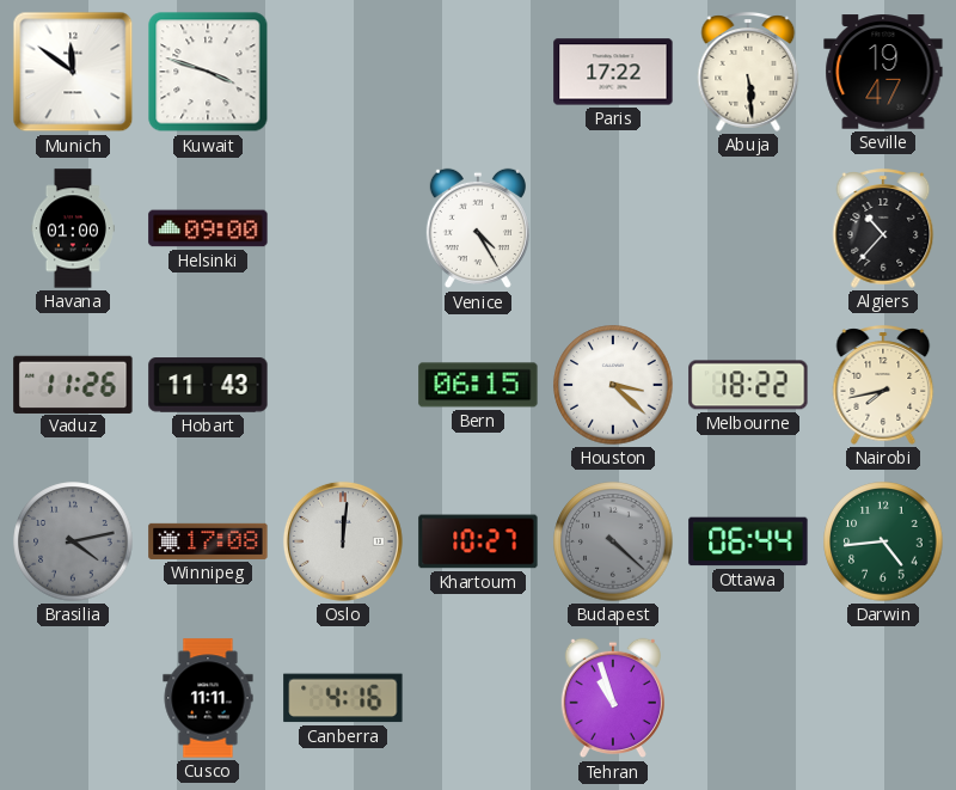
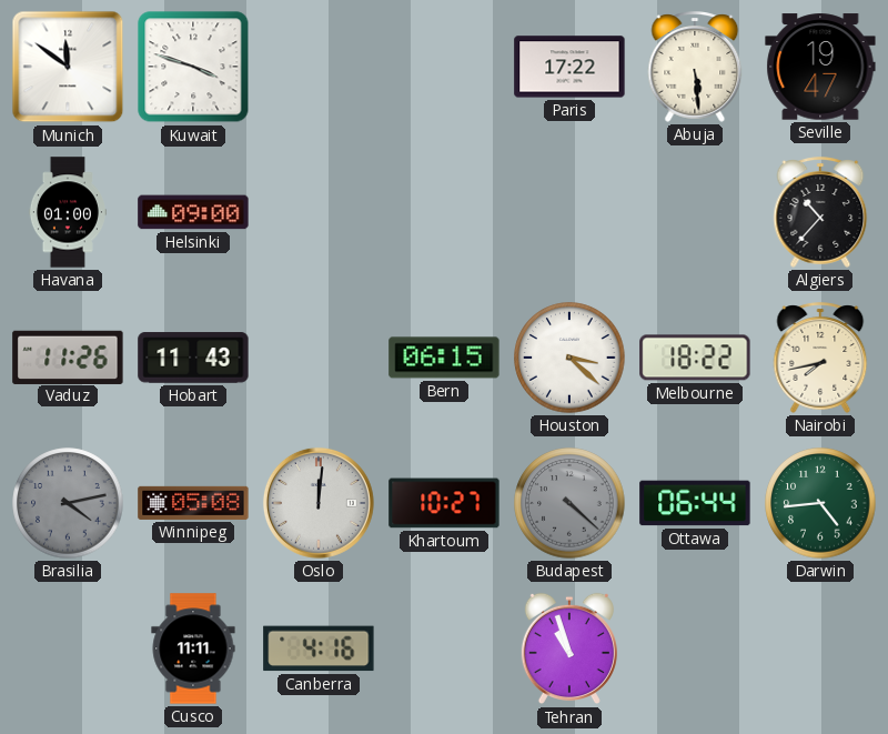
Venice: 4:25 -> none (478, 228)
Winnipeg: 17:08 -> 05:08 (193, 503)
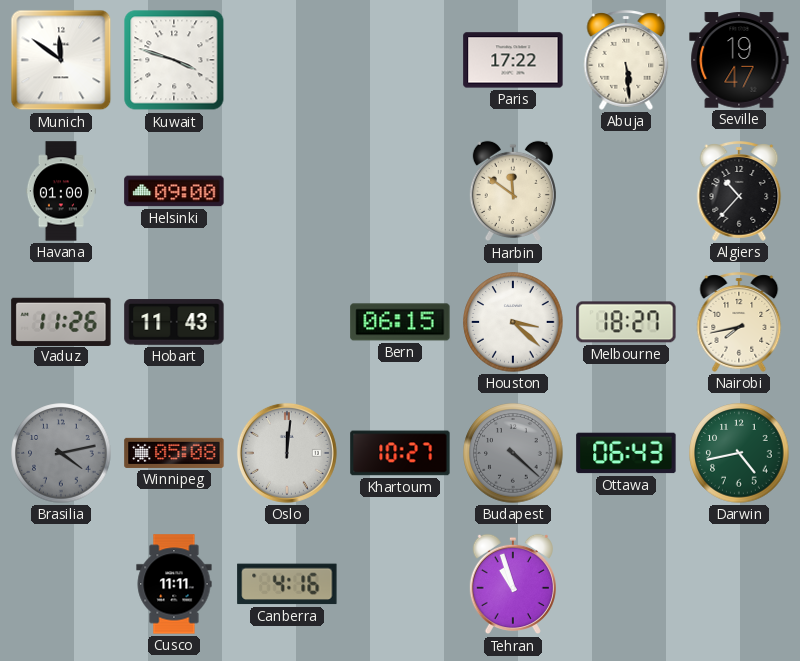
Harbin: none -> 11:51 (513, 191)
Melbourne: 18:22 -> 18:27 (626, 322)
Ottawa: 06:44 -> 06:43 (626, 453)
Darwin: 4:44 -> 4:43 (739, 453)
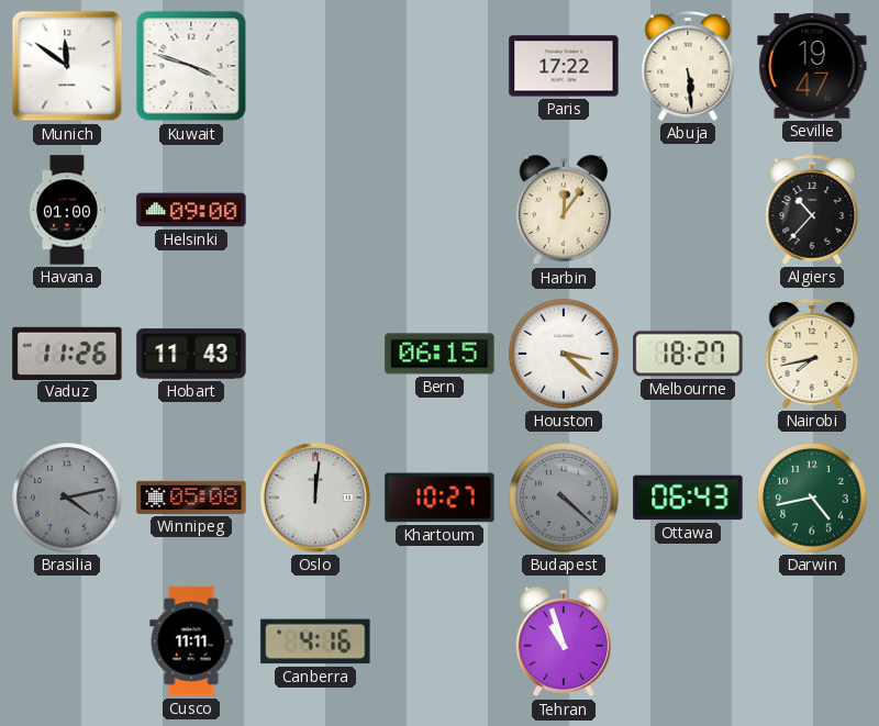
Harbin: 11:51 -> 12:06 (564, 210)
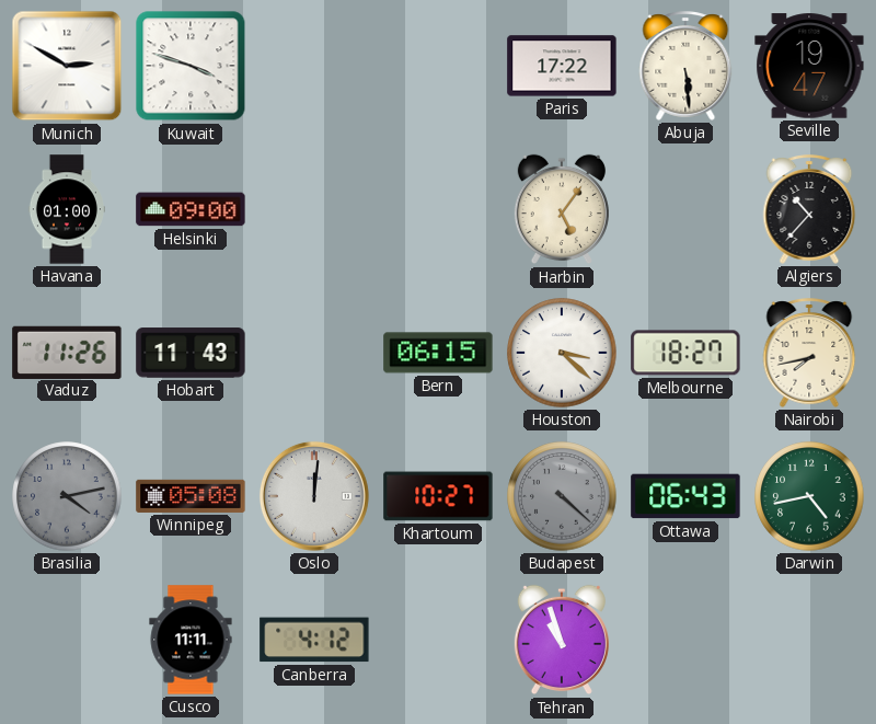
Munich: 11:51 -> 2:50 (67, 66)
Harbin: 12:06 -> 5:06 (562, 209)
Canberra: 4:16 -> 4:12 (314, 640)
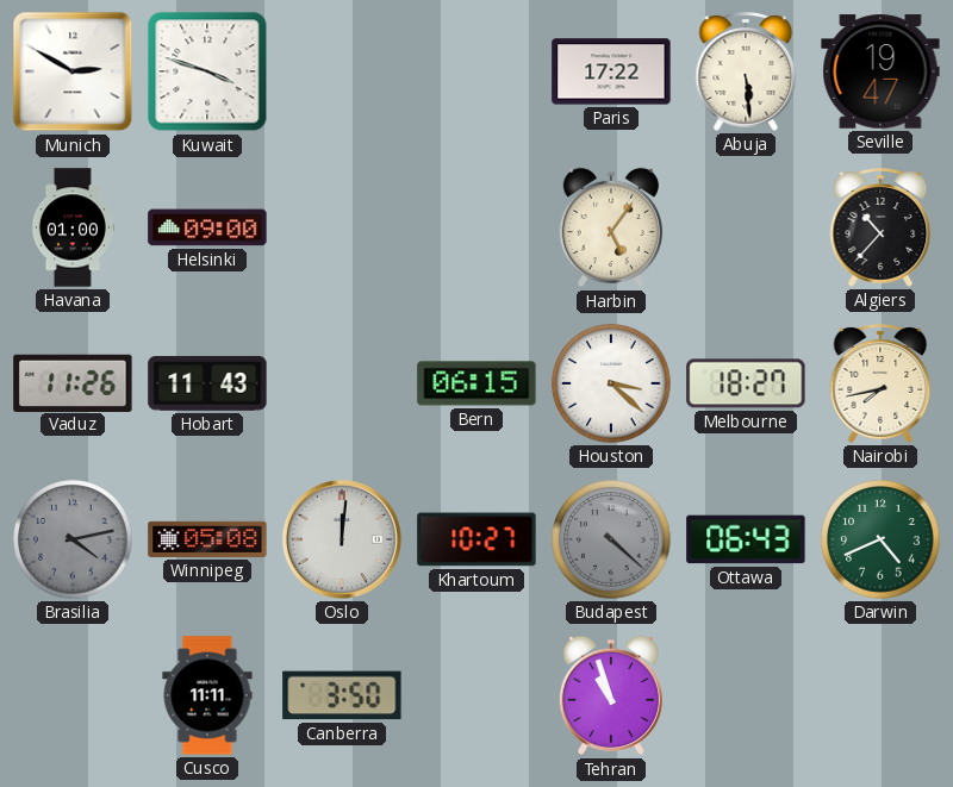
Darwin: 4:43 -> 4:41 (880, 539)
Canberra: 4:12 -> 3:50 (342, 695)
